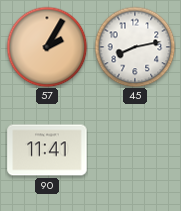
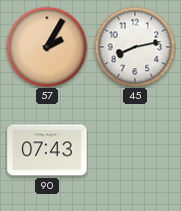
90: 11:41 -> 07:43 (47, 150)
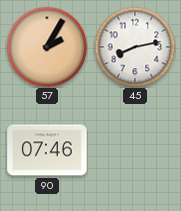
90: 07:43 -> 07:46 (47, 150)
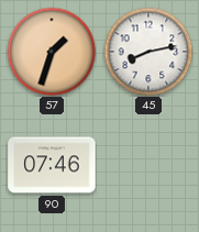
57: 2:05 -> 1:33 (52, 52)
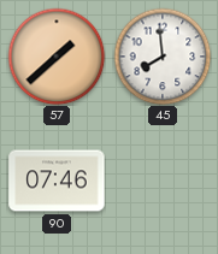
57: 1:33 -> 1:38 (57, 57)
45: 8:13 -> 7:59 (163, 57)
